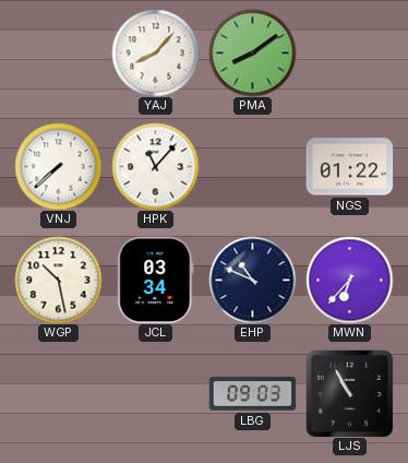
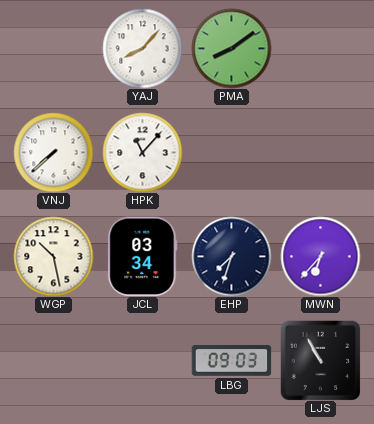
NGS: 01:22 -> none (349, 167)
EHP: 10:49 -> 7:33 (231, 256)
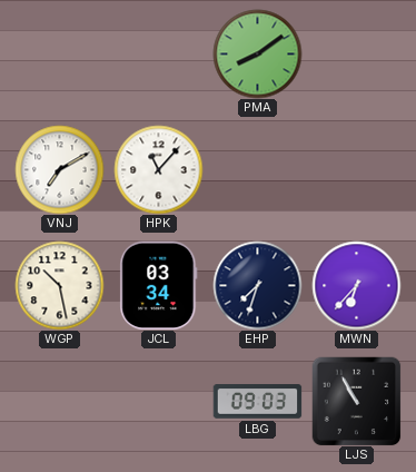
YAJ: 8:07 -> none (142, 48)
VNJ: 7:38 -> 7:10 (59, 169)
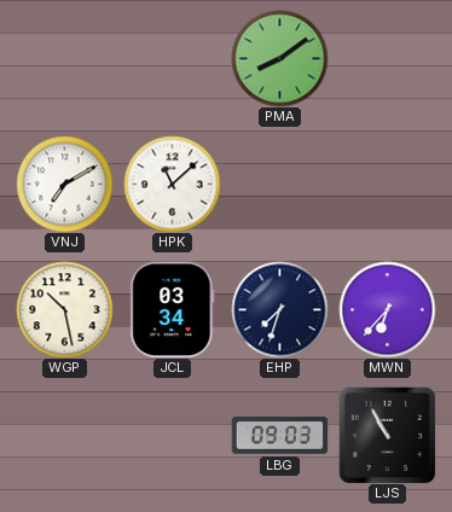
HPK: 11:07 -> 11:08 (172, 184)
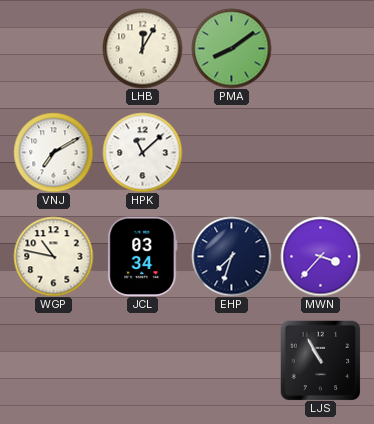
LHB: none -> 12:05 (142, 48)
WGP: 10:28 -> 10:47 (53, 256)
MWN: 6:37 -> 3:37 (320, 256)
LBG: 09:03 -> none (279, 436)
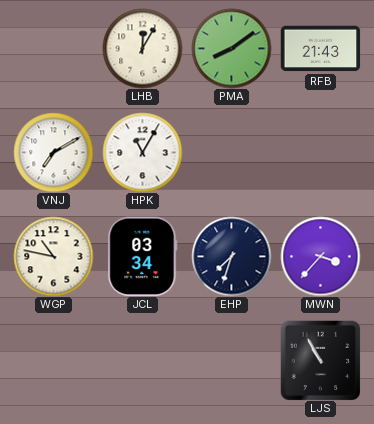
RFB: none -> 21:43 (320, 49)
HPK: 11:08 -> 11:05 (142, 152)
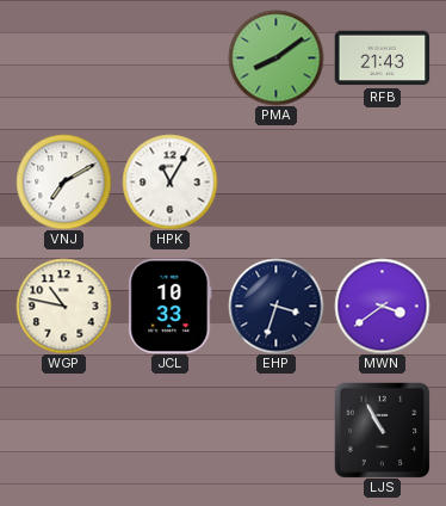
LHB: 12:05 -> none (142, 48)
JCL: 03:34 -> 10:33 (171, 306)
EHP: 7:33 -> 3:33 (275, 306)
MWN: 3:37 -> 3:39 (382, 306)
